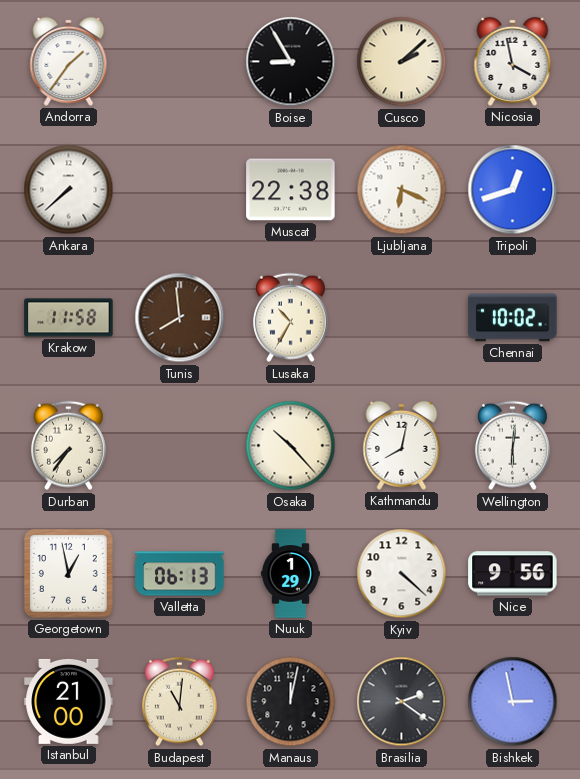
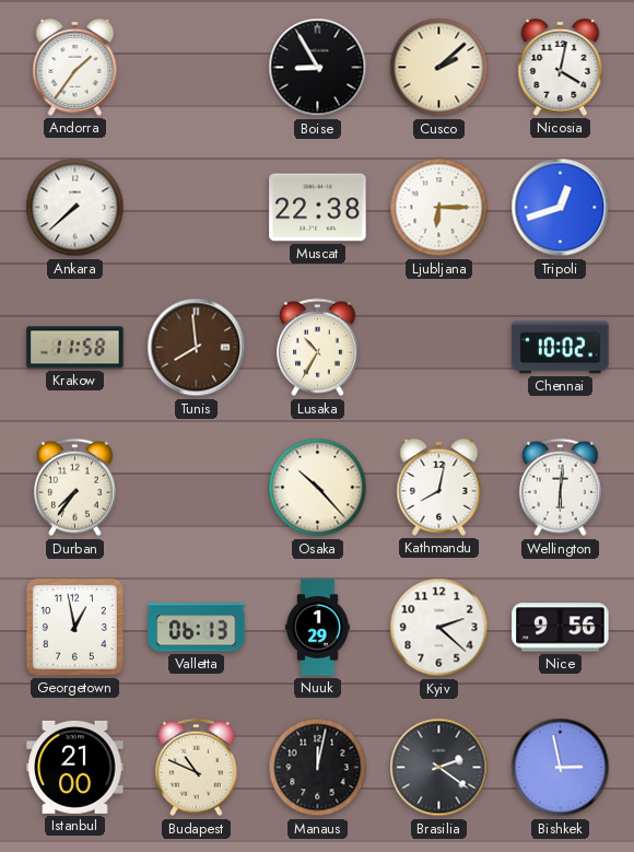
Nicosia: 3:58 -> 4:02 (561, 67)
Ljubljana: 6:19 -> 6:15 (439, 208)
Kyiv: 4:22 -> 2:22 (439, 628)
Budapest: 11:01 -> 10:49 (196, 768)
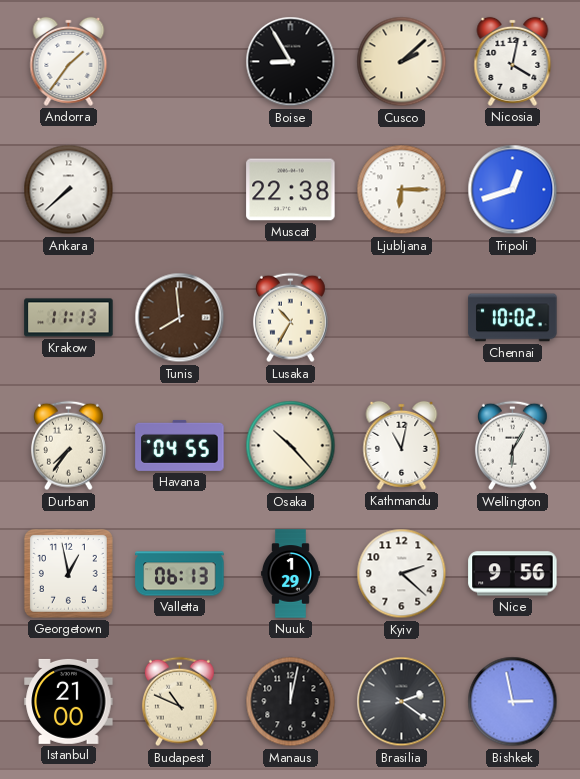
Krakow: 11:58 -> 11:13 (69, 318)
Havana: none -> 04:55 (180, 445)
Kathmandu: 8:02 -> 11:02 (402, 445)
Wellington: 6:01 -> 6:05 (512, 446)
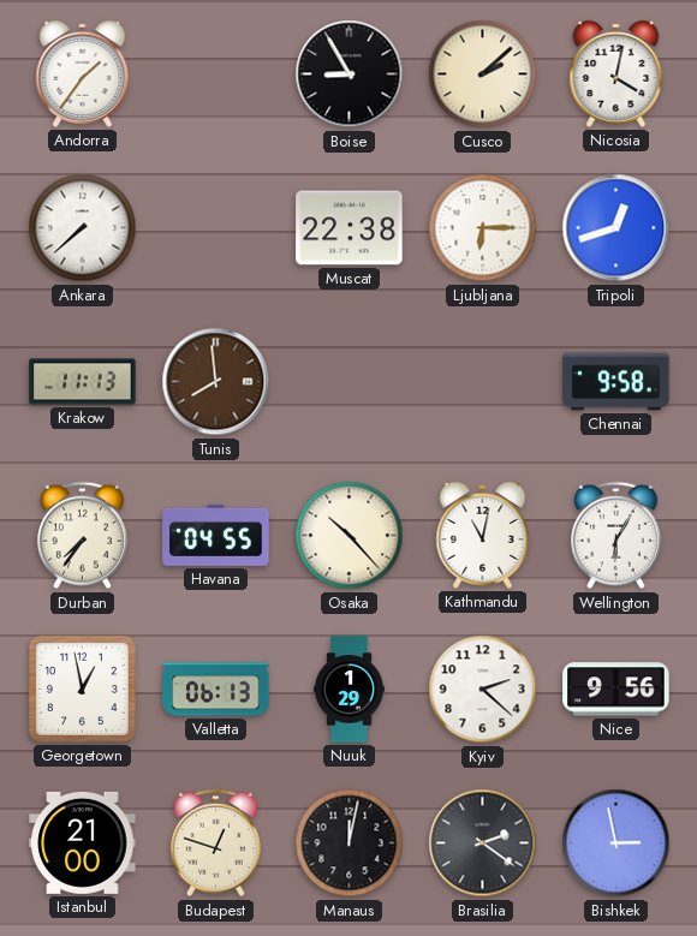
Lusaka: 10:35 -> none (290, 318)
Chennai: 10:02 -> 9:58 (616, 382)
Budapest: 10:49 -> 12:48 (215, 843)
